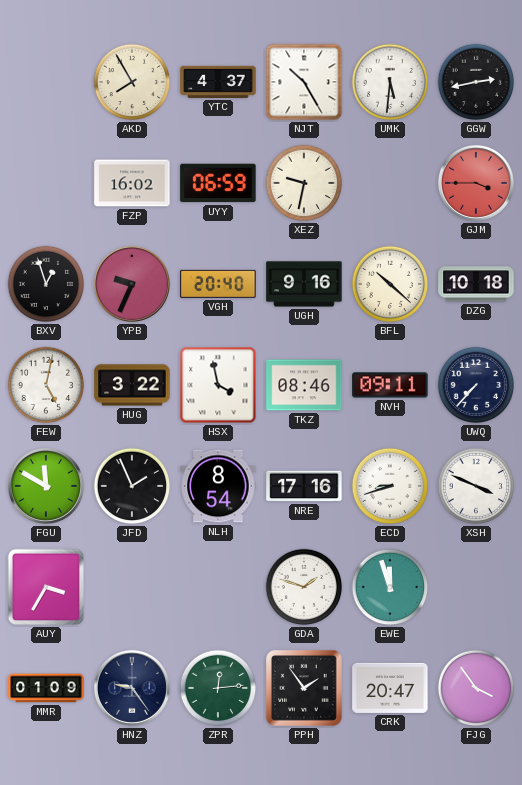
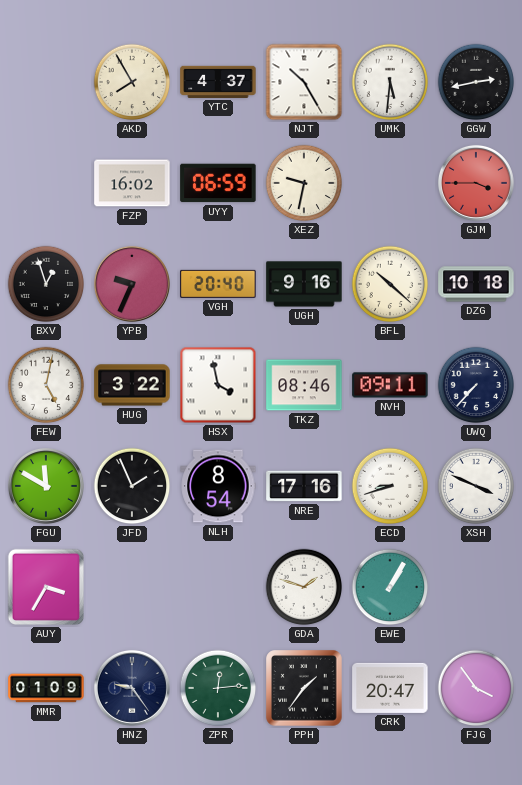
EWE: 11:57 -> 1:05 (390, 587)
PPH: 1:54 -> 1:36 (304, 688)
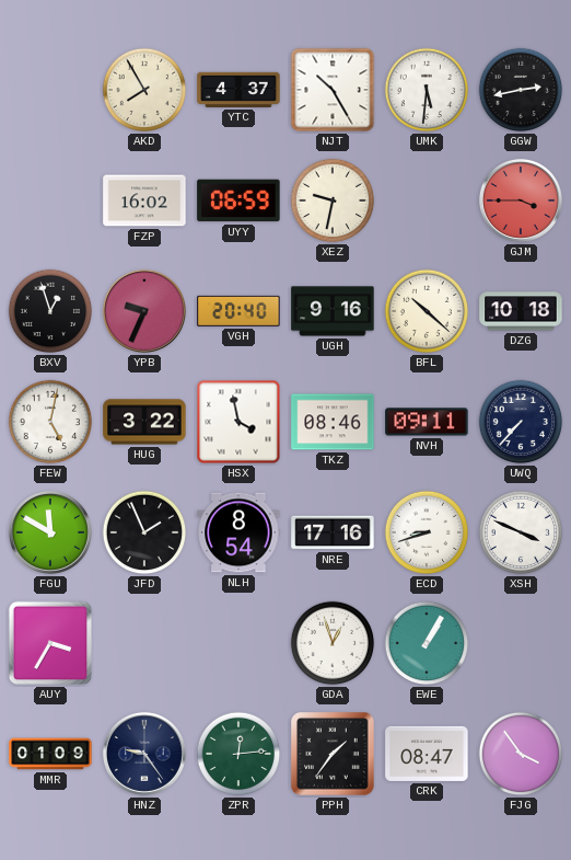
GDA: 1:48 -> 12:57 (333, 643)
CRK: 20:47 -> 08:47 (427, 754)
